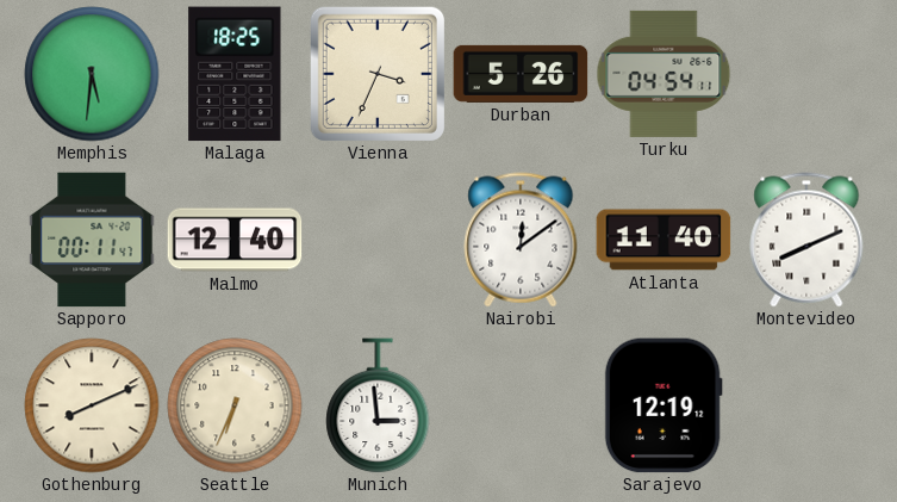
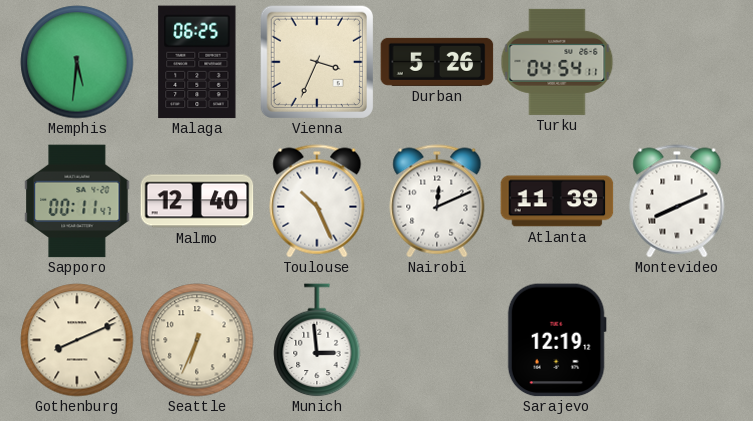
Malaga: 18:25 -> 06:25 (197, 62)
Toulouse: none -> 10:26 (317, 201)
Nairobi: 12:09 -> 12:11 (437, 201)
Atlanta: 11:40 -> 11:39 (557, 201)
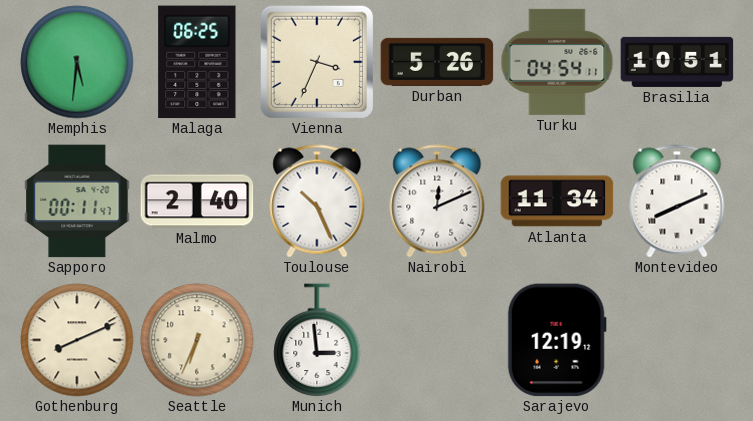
Brasilia: none -> 10:51 (677, 62)
Malmo: 12:40 -> 2:40 (197, 201)
Atlanta: 11:39 -> 11:34 (557, 201)
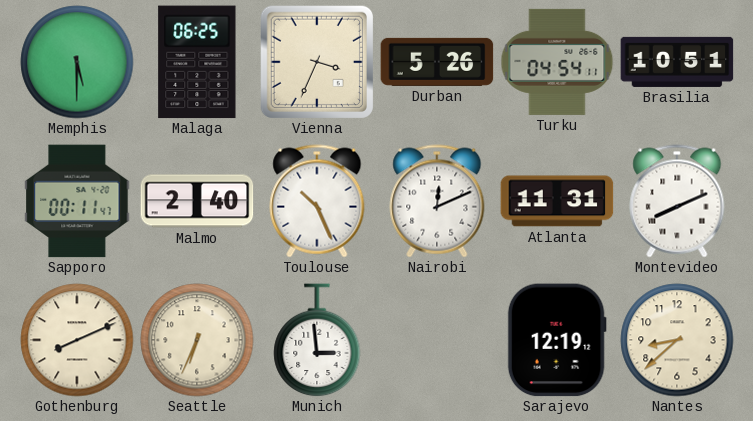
Memphis: 5:31 -> 5:30 (77, 62)
Atlanta: 11:34 -> 11:31 (557, 201)
Nantes: none -> 8:38 (677, 340)
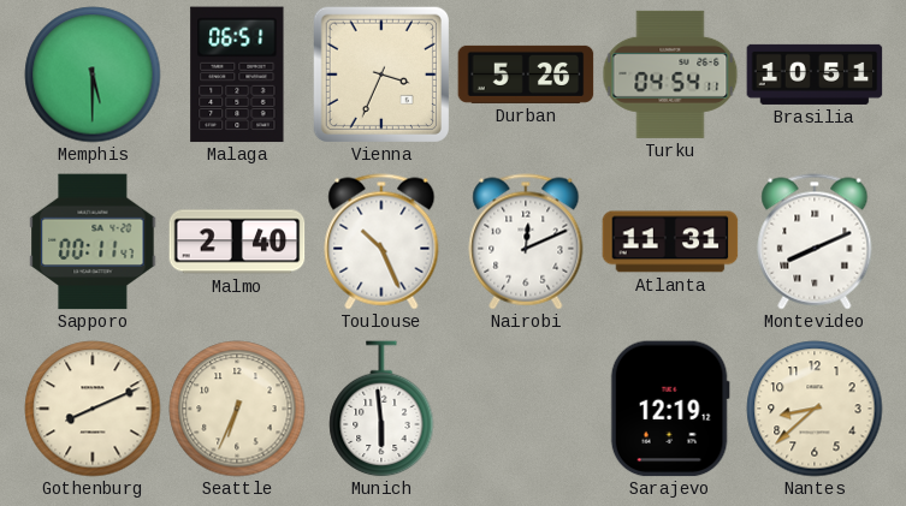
Malaga: 06:25 -> 06:51 (237, 75)
Munich: 2:59 -> 5:59 (381, 409)
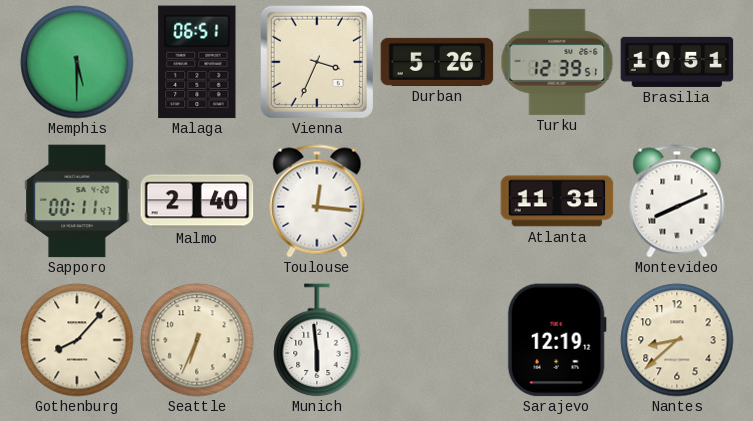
Turku: 04:54 -> 12:39 (557, 62)
Toulouse: 10:26 -> 12:16 (317, 201)
Nairobi: 12:11 -> none (526, 242)
Gothenburg: 8:11 -> 8:07 (77, 340)
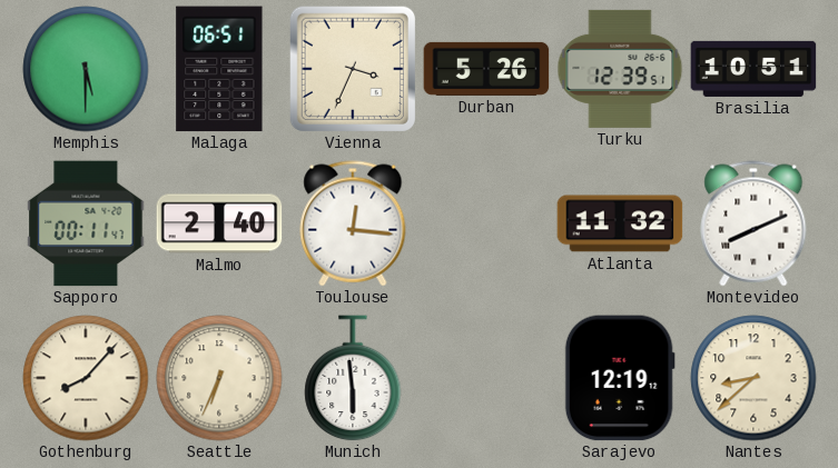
Atlanta: 11:31 -> 11:32 (620, 223)
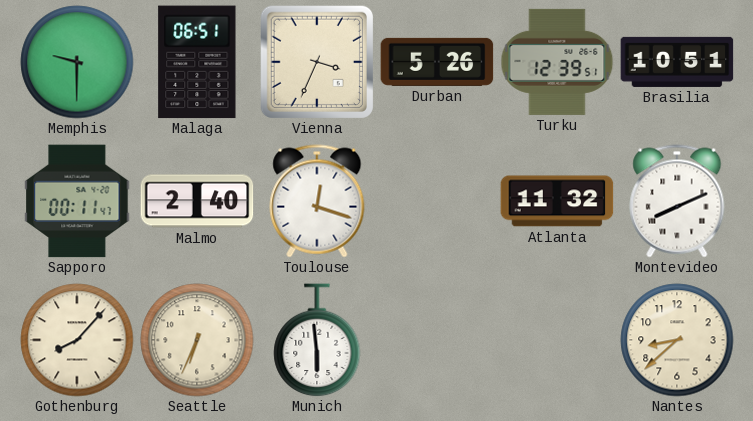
Memphis: 5:30 -> 9:30 (77, 62)
Toulouse: 12:16 -> 12:18 (317, 201)
Sarajevo: 12:19 -> none (620, 378)
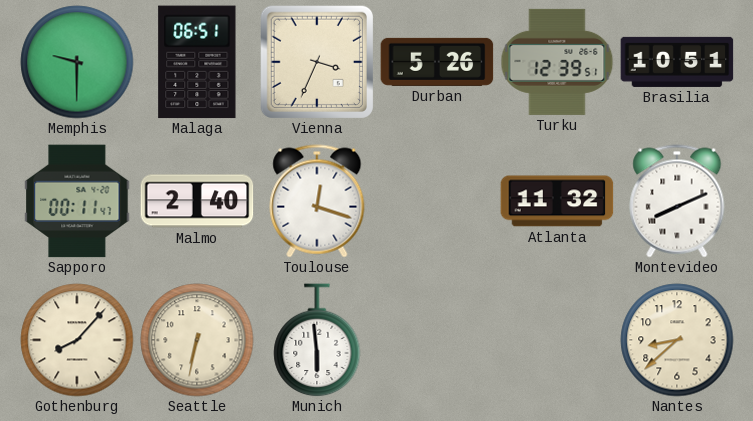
Seattle: 6:34 -> 6:32 (197, 340)
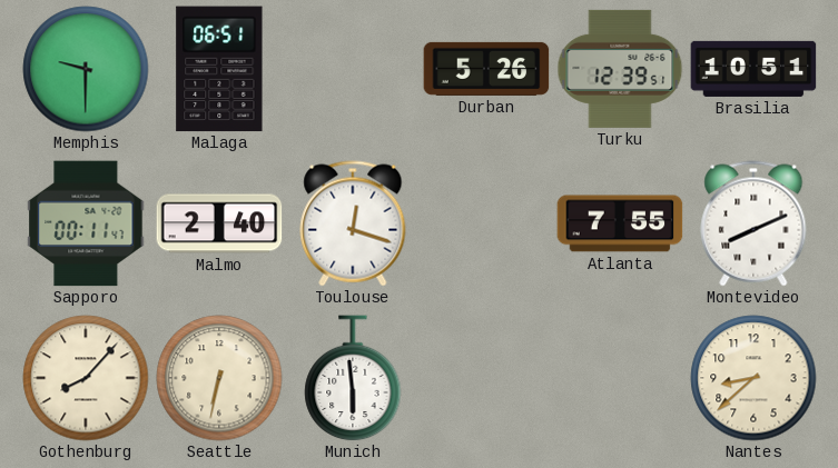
Vienna: 3:34 -> none (317, 62)
Atlanta: 11:32 -> 7:55 (620, 223)
